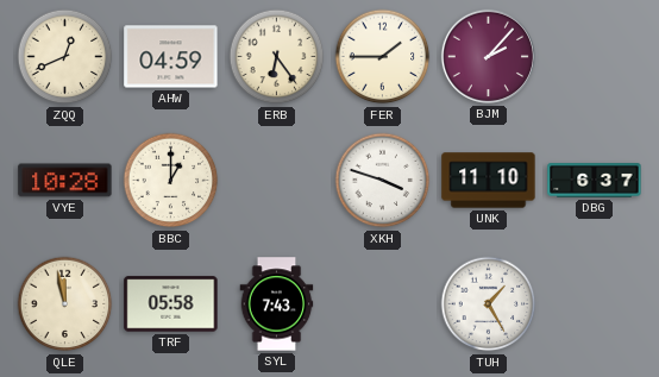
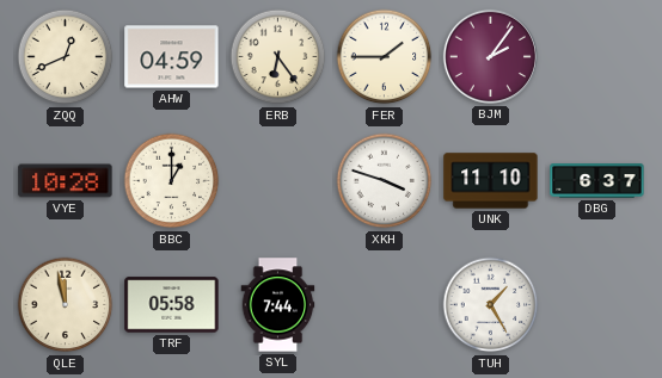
BJM: 2:07 -> 2:06 (490, 56)
SYL: 7:43 -> 7:44 (278, 305)
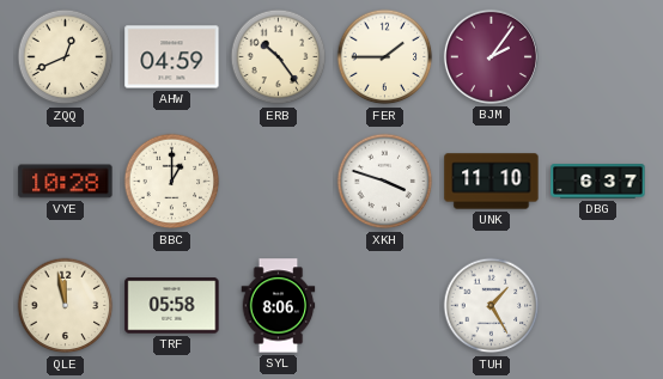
ERB: 6:24 -> 10:24 (279, 57)
SYL: 7:44 -> 8:06 (279, 306)
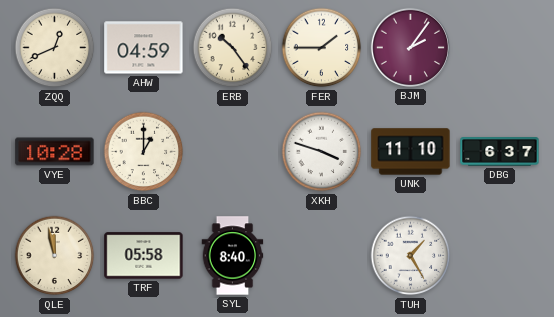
SYL: 8:06 -> 8:40 (233, 256)
